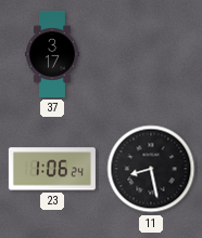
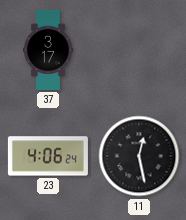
23: 1:06 -> 4:06 (48, 156)
11: 8:28 -> 12:28 (139, 156)
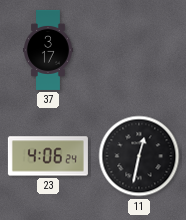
11: 12:28 -> 12:32 (139, 156)
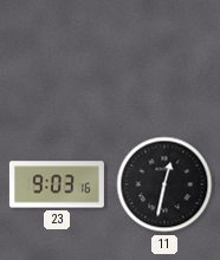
37: 3:17 -> none (49, 50)
23: 4:06 -> 9:03 (57, 184)
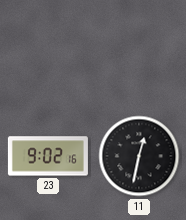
23: 9:03 -> 9:02 (48, 156)
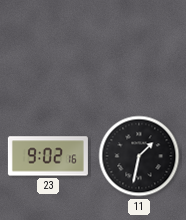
11: 12:32 -> 1:32 (139, 156)
